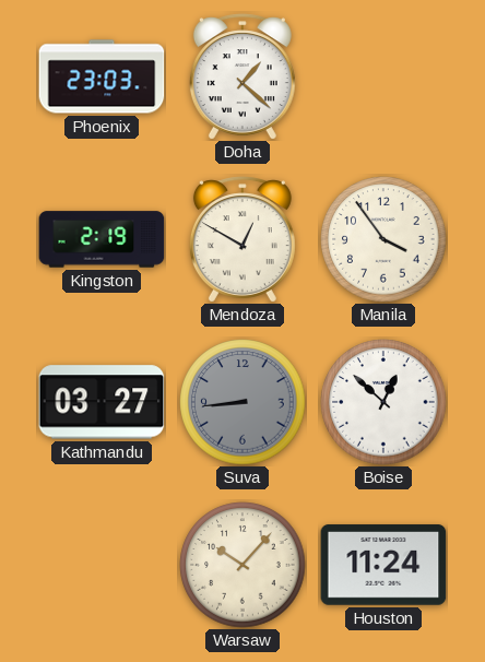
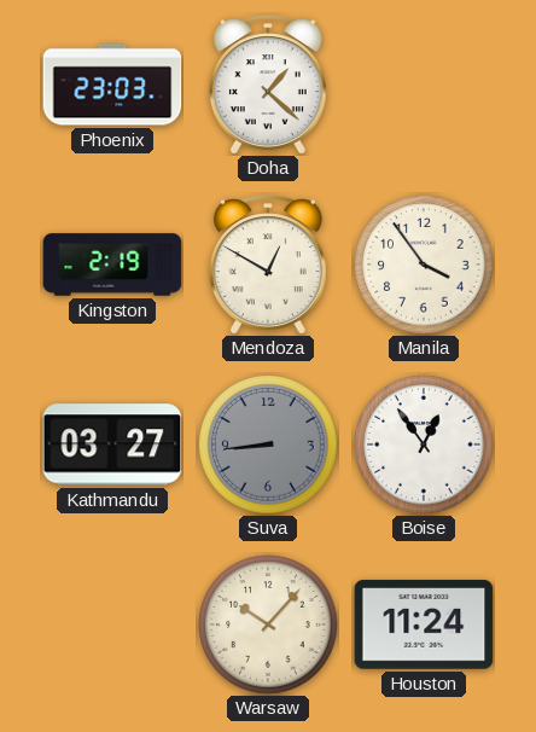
Boise: 12:52 -> 12:54 (424, 445)
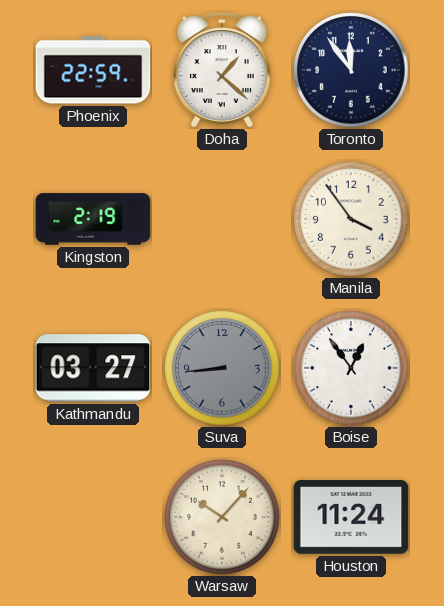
Phoenix: 23:03 -> 22:59 (93, 70)
Toronto: none -> 11:54 (351, 70)
Mendoza: 12:50 -> none (268, 265)
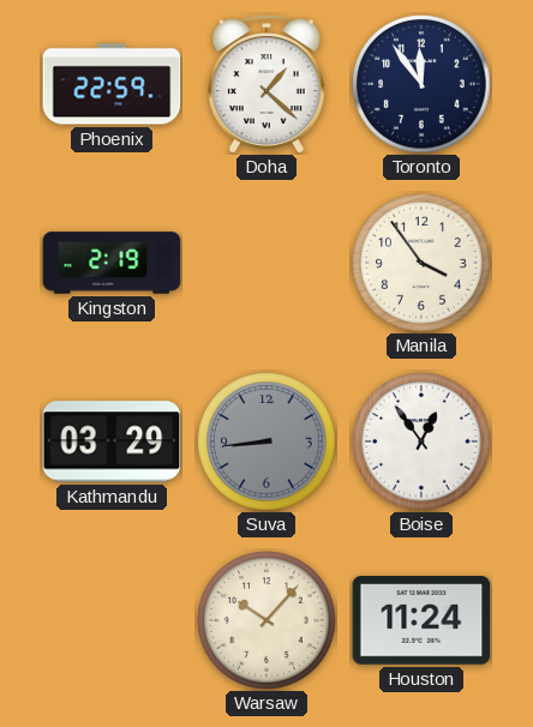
Kathmandu: 03:27 -> 03:29 (112, 441)
